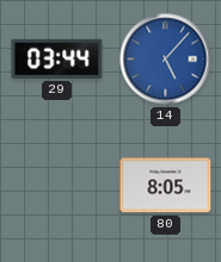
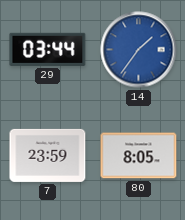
14: 5:07 -> 1:36 (139, 50)
7: none -> 23:59 (48, 155)
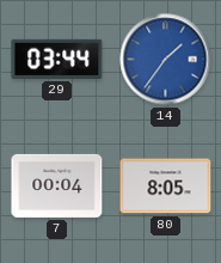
7: 23:59 -> 00:04 (57, 185)
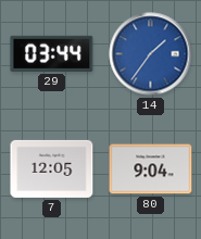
7: 00:04 -> 12:05 (52, 168)
80: 8:05 -> 9:04 (151, 169)
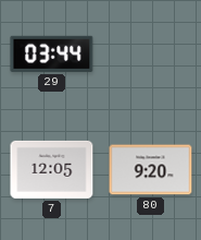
14: 1:36 -> none (151, 54)
80: 9:04 -> 9:20 (151, 170)
